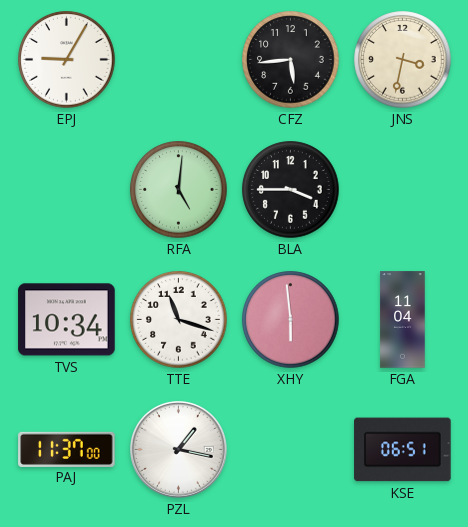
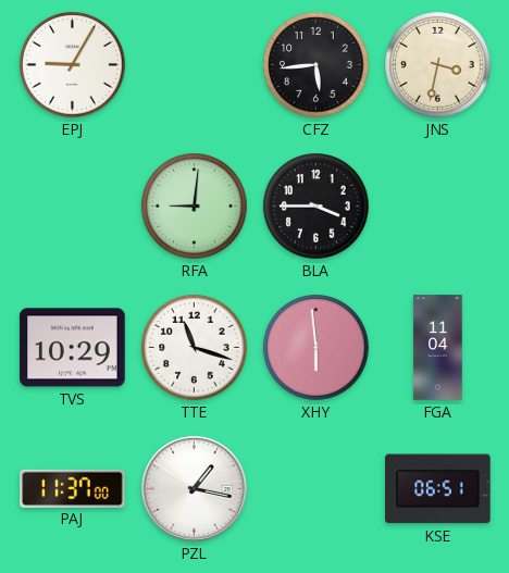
RFA: 5:01 -> 9:01 (195, 207)
TVS: 10:34 -> 10:29 (73, 348)
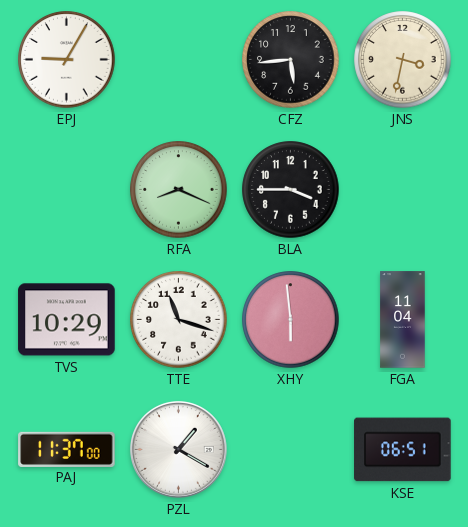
RFA: 9:01 -> 8:19 (179, 190)
PZL: 1:17 -> 1:20 (178, 449)
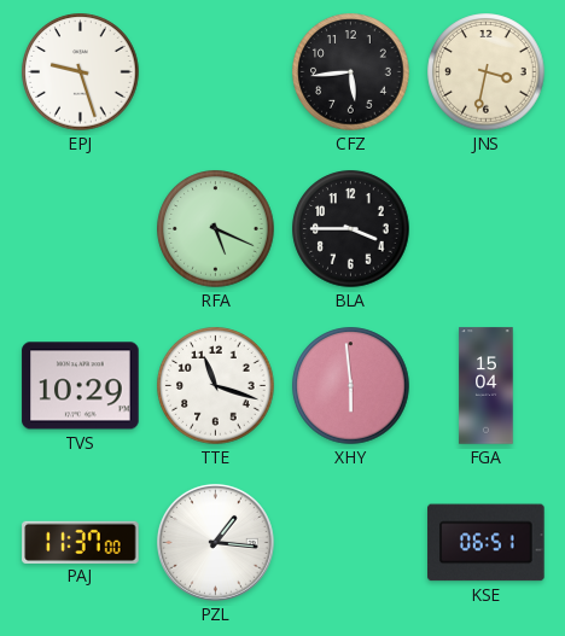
EPJ: 9:05 -> 9:27 (81, 72)
RFA: 8:19 -> 5:19 (216, 229)
FGA: 11:04 -> 15:04 (487, 386)
PZL: 1:20 -> 1:16 (215, 542)
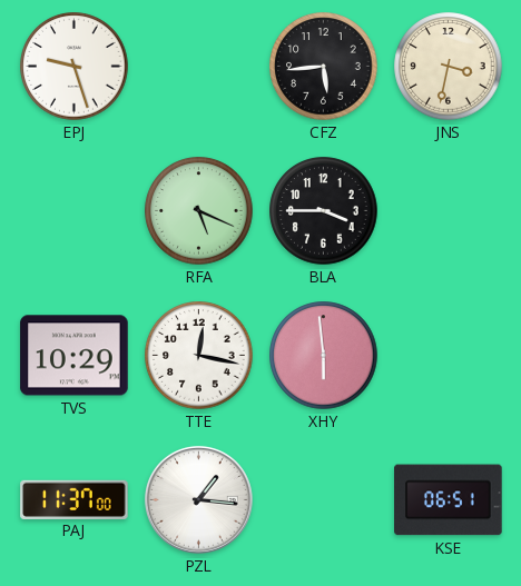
TTE: 11:18 -> 12:17 (199, 356)
FGA: 15:04 -> none (487, 386)
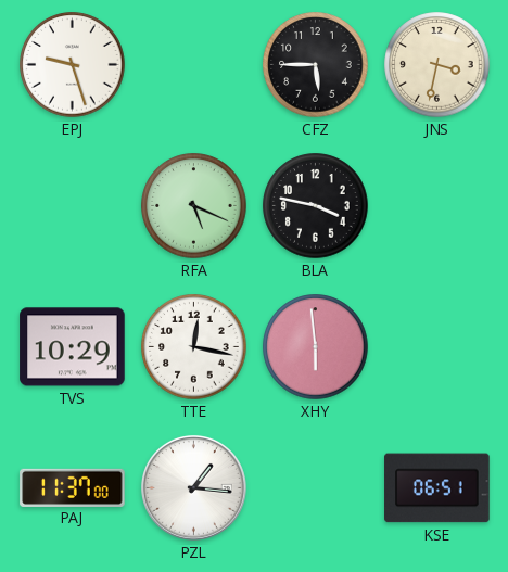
CFZ: 5:44 -> 5:45 (316, 65)
BLA: 3:45 -> 3:47 (316, 206)
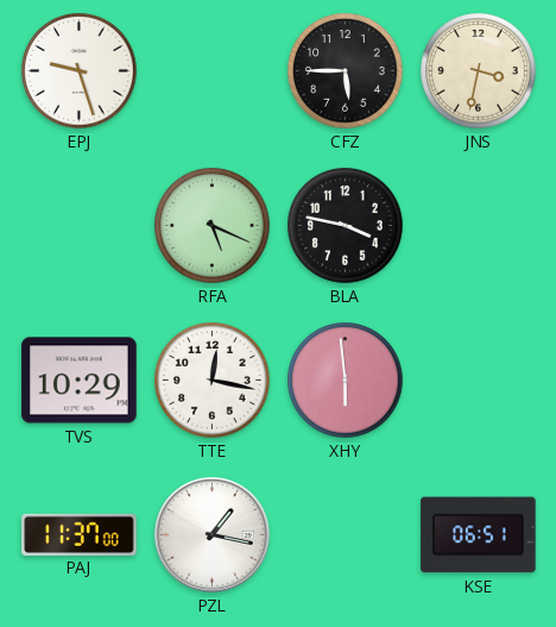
PZL: 1:16 -> 1:17 (211, 534)
